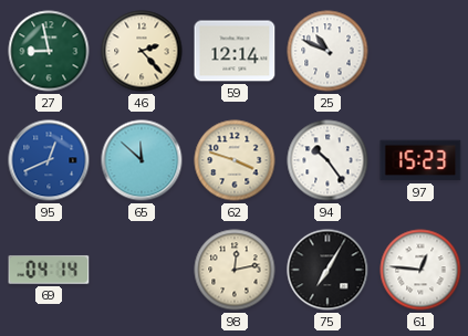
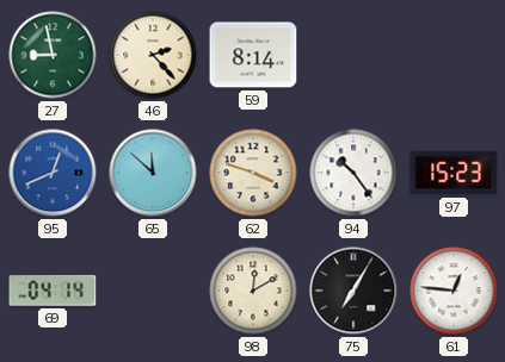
59: 12:14 -> 8:14 (253, 55)
25: 10:49 -> none (327, 51)
98: 12:13 -> 12:10 (253, 291)
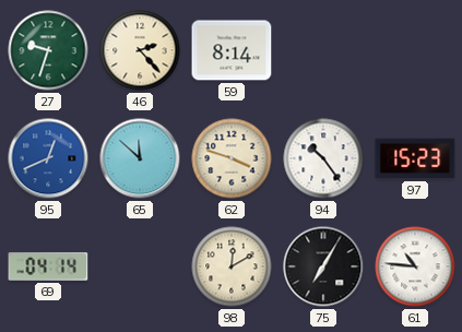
27: 8:58 -> 9:33 (48, 50)
61: 12:46 -> 10:46 (415, 266)
